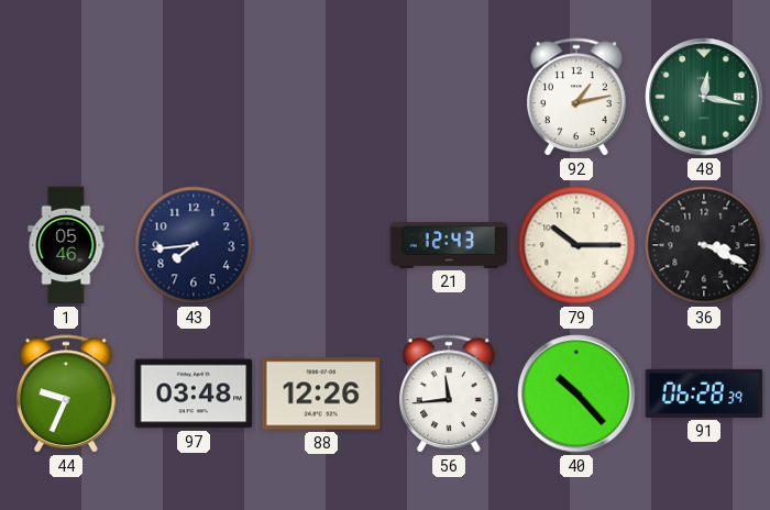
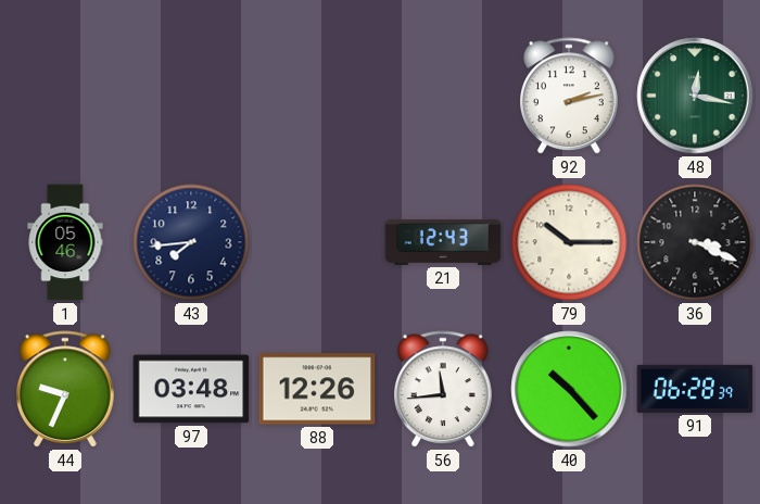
92: 1:13 -> 2:13 (570, 97)
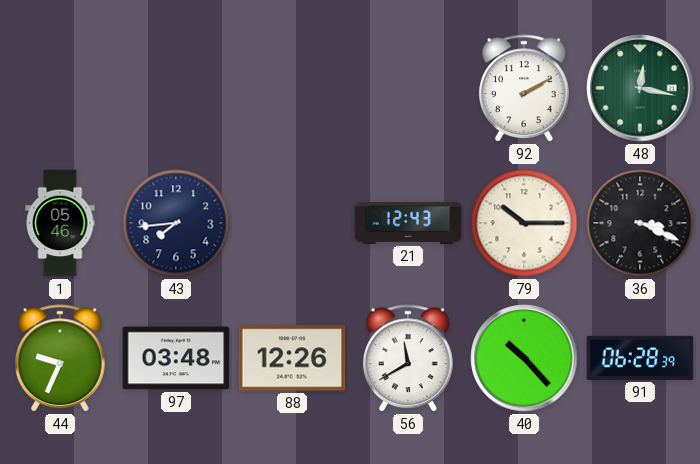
92: 2:13 -> 2:10 (525, 89)
56: 11:44 -> 11:40 (409, 359)
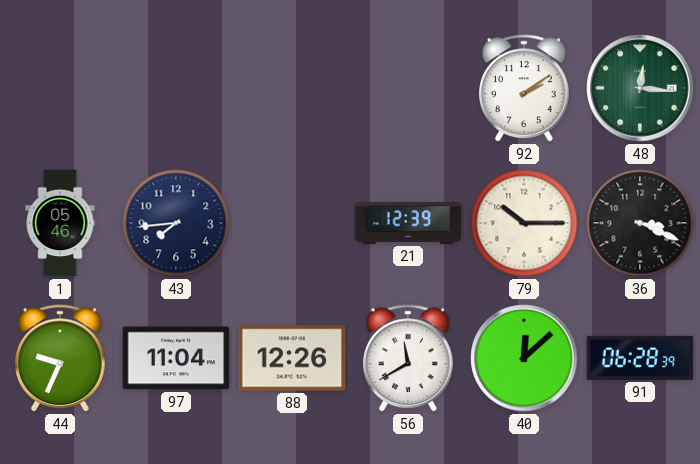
92: 2:10 -> 2:09 (525, 89)
48: 12:17 -> 12:16 (640, 88)
21: 12:43 -> 12:39 (408, 223)
97: 03:48 -> 11:04 (176, 358)
40: 10:23 -> 12:08 (524, 358)
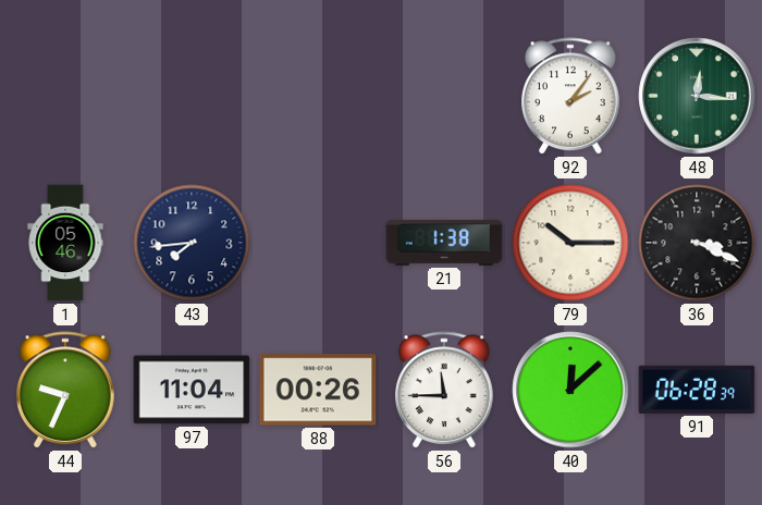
92: 2:09 -> 2:06 (571, 97)
21: 12:39 -> 1:38 (444, 243)
88: 12:26 -> 00:26 (318, 390)
56: 11:40 -> 11:45 (445, 391)
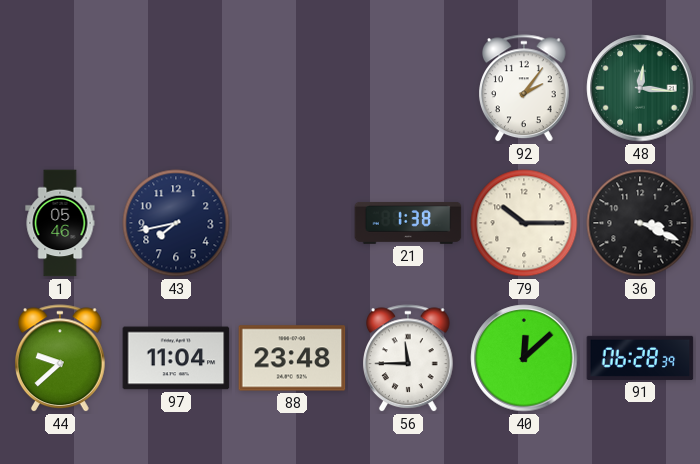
43: 7:44 -> 7:43 (176, 223)
44: 9:34 -> 9:38 (61, 359)
88: 00:26 -> 23:48 (292, 358)
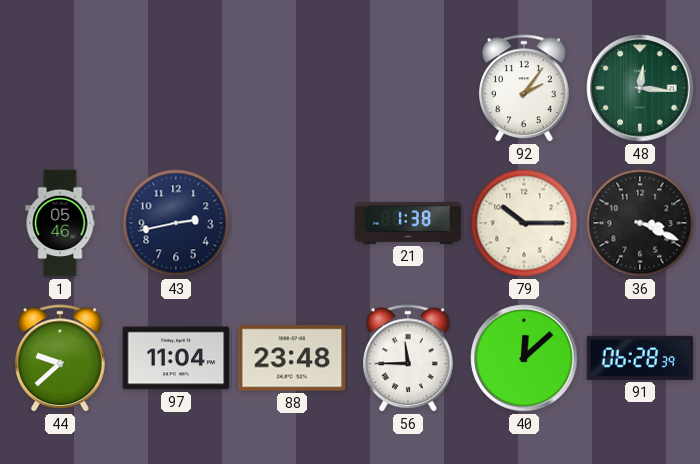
43: 7:43 -> 2:43 (176, 223)
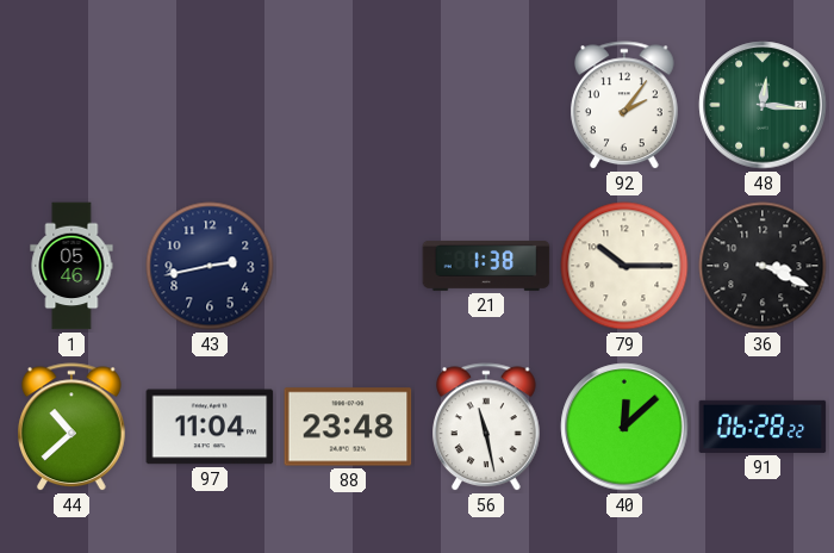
44: 9:38 -> 10:38 (73, 428)
56: 11:45 -> 11:28 (487, 428)
91: 06:28:39 -> 06:28:22 (763, 427)
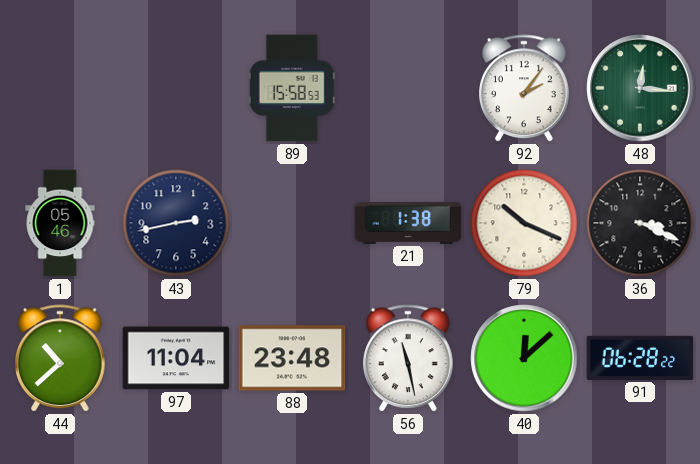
89: none -> 15:58 (292, 88)
79: 10:15 -> 10:19 (524, 223)
